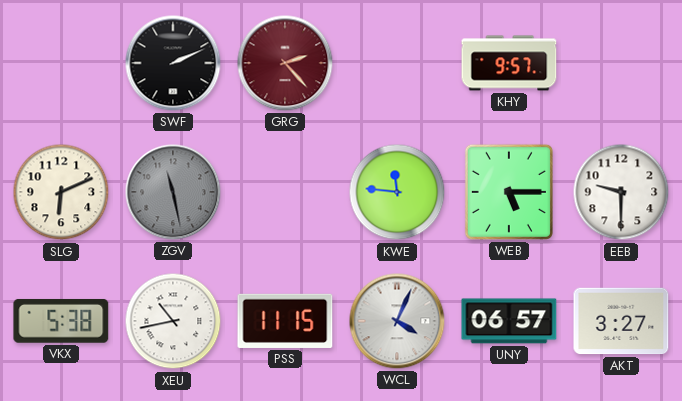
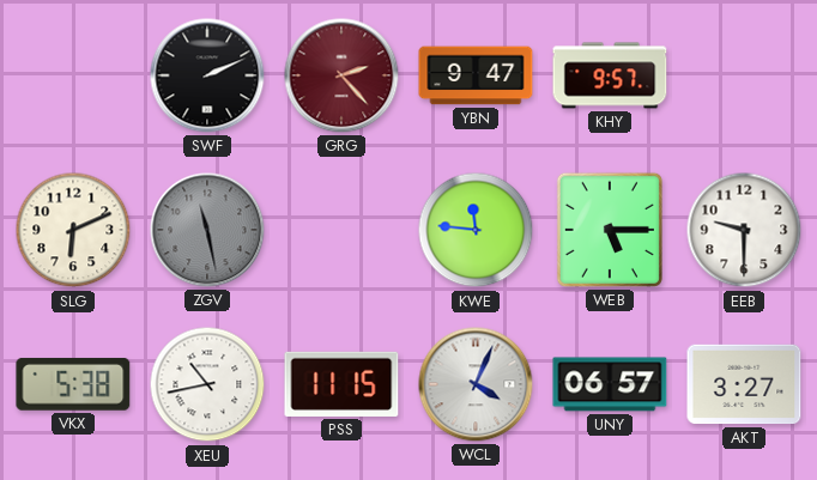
YBN: none -> 9:47 (476, 75)
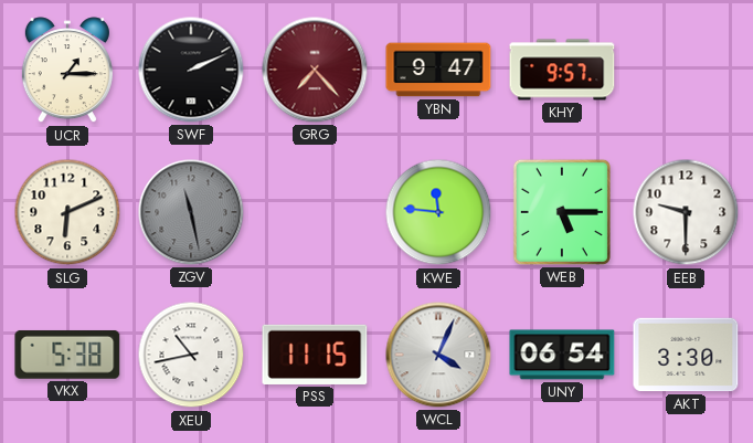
UCR: none -> 1:15 (67, 71)
GRG: 2:23 -> 7:23 (315, 70)
UNY: 06:57 -> 06:54 (562, 355)
AKT: 3:27 -> 3:30 (686, 355)
